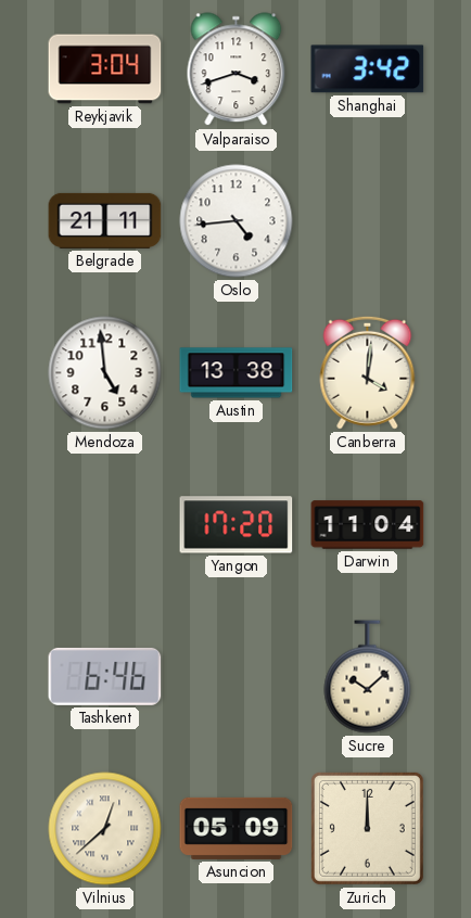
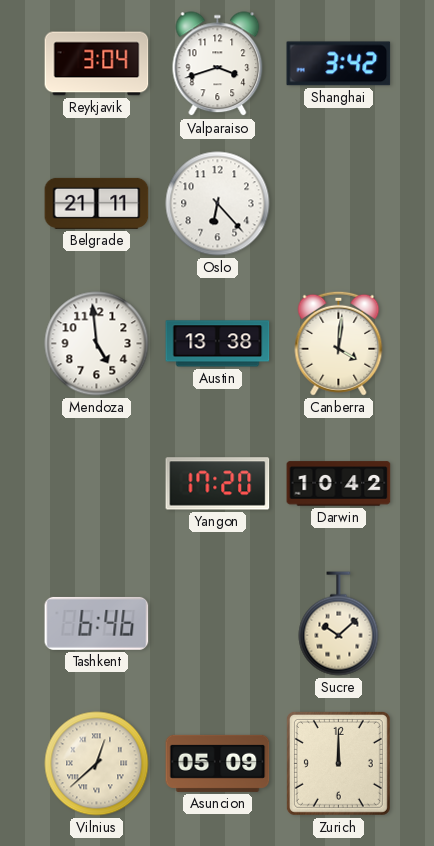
Oslo: 4:44 -> 6:23 (218, 204)
Darwin: 11:04 -> 10:42 (339, 484)
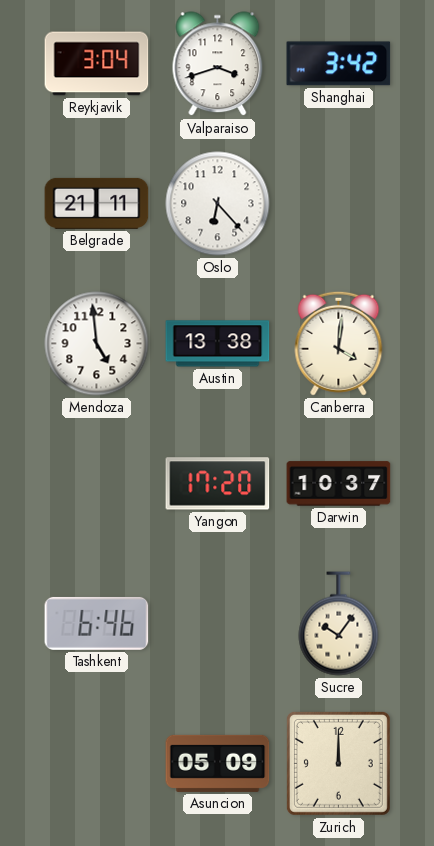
Darwin: 10:42 -> 10:37 (339, 484)
Sucre: 10:08 -> 10:06 (339, 624)
Vilnius: 12:38 -> none (97, 764)
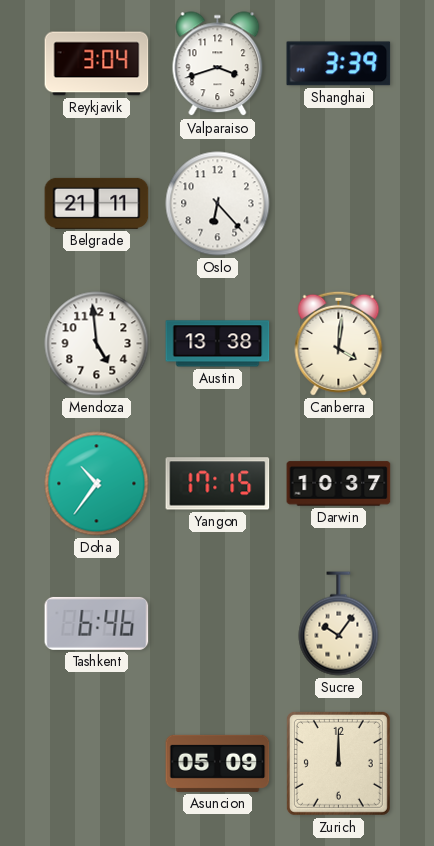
Shanghai: 3:42 -> 3:39 (339, 64)
Doha: none -> 10:36 (97, 484)
Yangon: 17:20 -> 17:15 (218, 484)
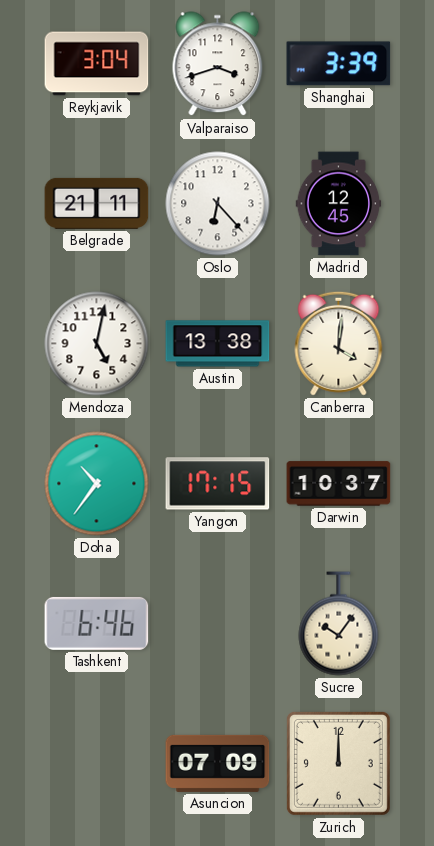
Madrid: none -> 12:45 (339, 204)
Mendoza: 4:59 -> 5:02 (97, 344)
Asuncion: 05:09 -> 07:09 (218, 763)
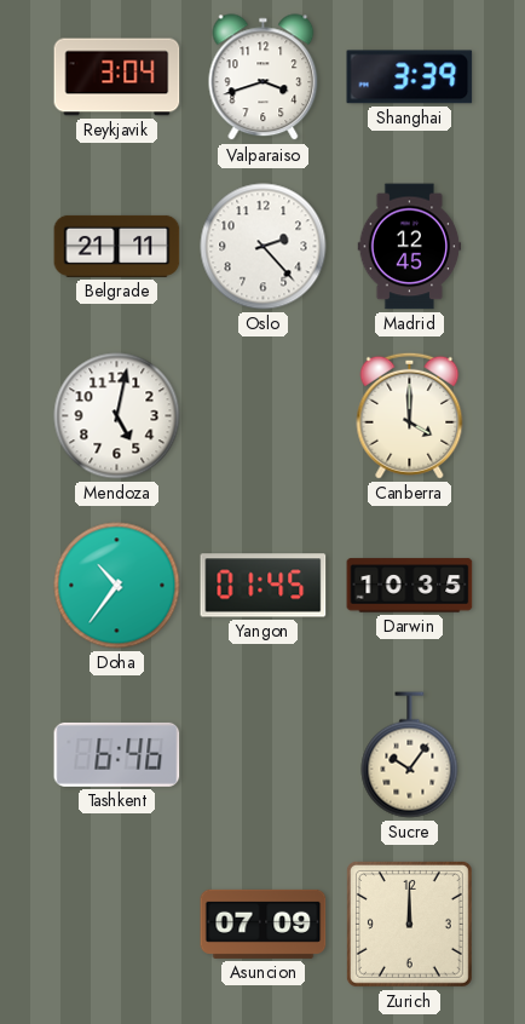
Oslo: 6:23 -> 2:23 (264, 247)
Austin: 13:38 -> none (218, 344)
Canberra: 4:01 -> 4:00 (410, 415)
Yangon: 17:15 -> 01:45 (264, 586)
Darwin: 10:37 -> 10:35 (410, 586)
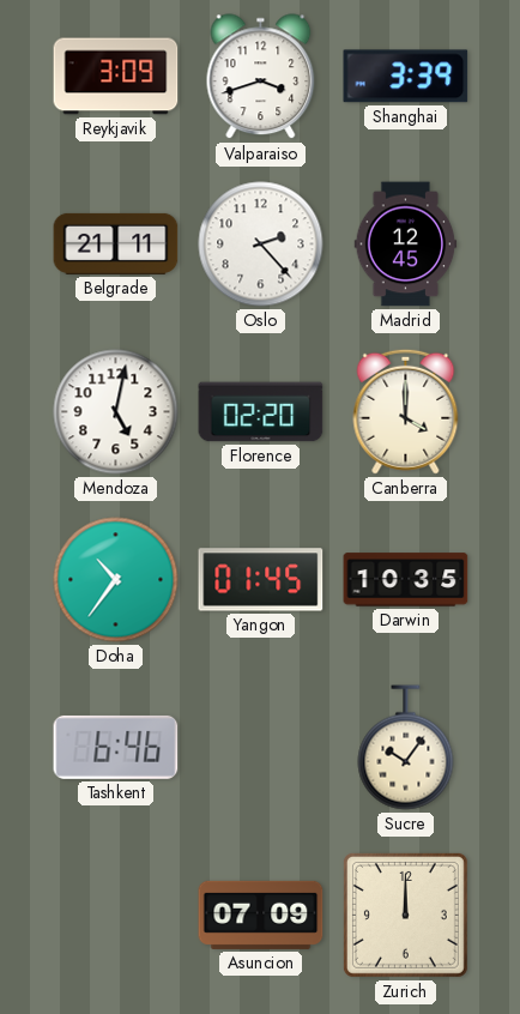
Reykjavik: 3:04 -> 3:09 (116, 77)
Florence: none -> 02:20 (261, 412)
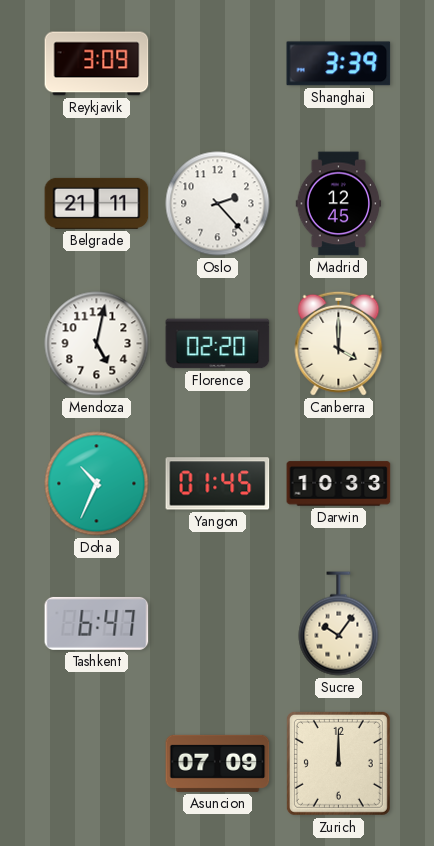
Valparaiso: 3:42 -> none (261, 77)
Doha: 10:36 -> 10:34 (97, 484)
Darwin: 10:35 -> 10:33 (339, 484)
Tashkent: 6:46 -> 6:47 (97, 623)
